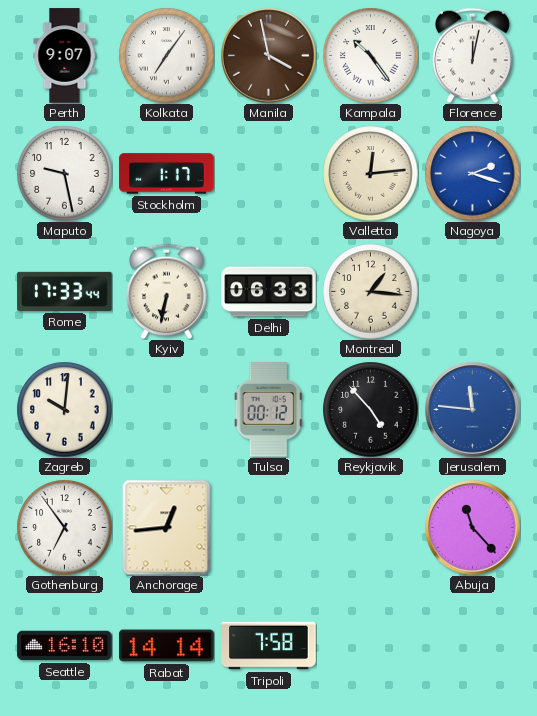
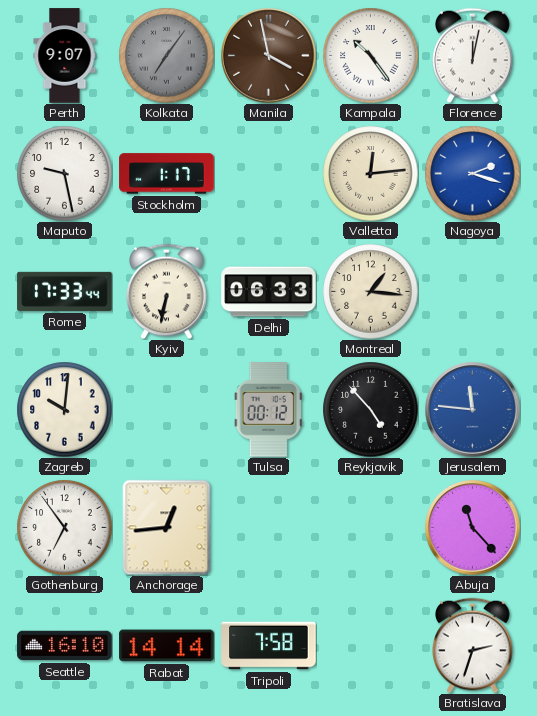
Kolkata dial: white -> grey (166, 55)
Bratislava: none -> 2:33 (473, 645)
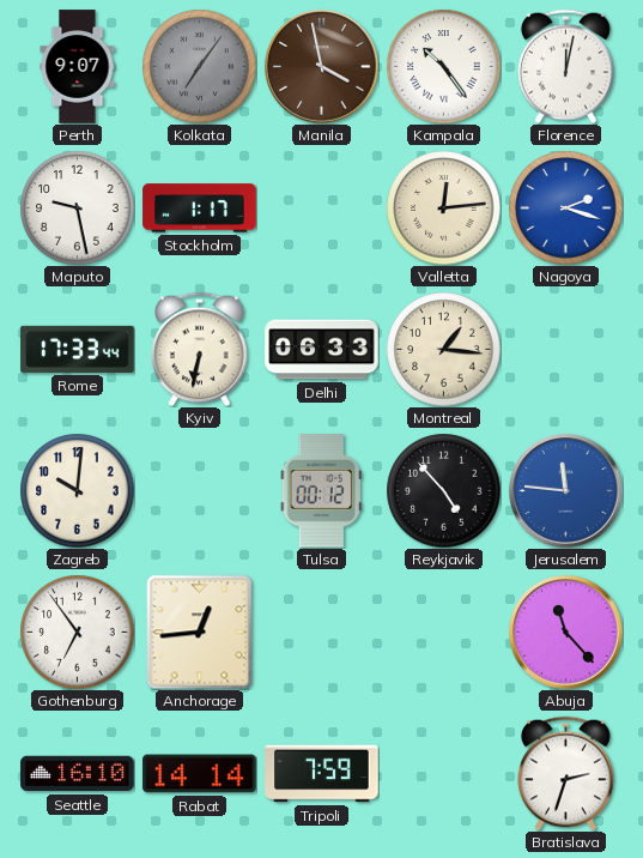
Tripoli: 7:58 -> 7:59 (322, 774)
